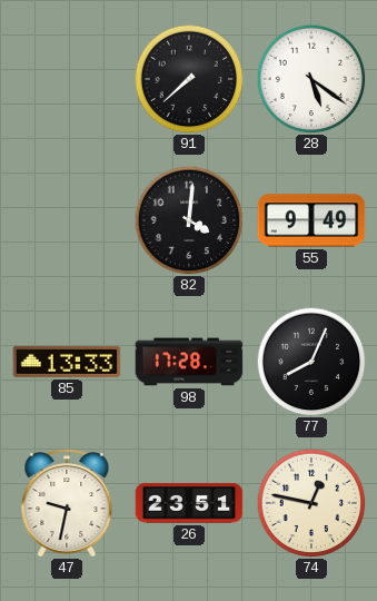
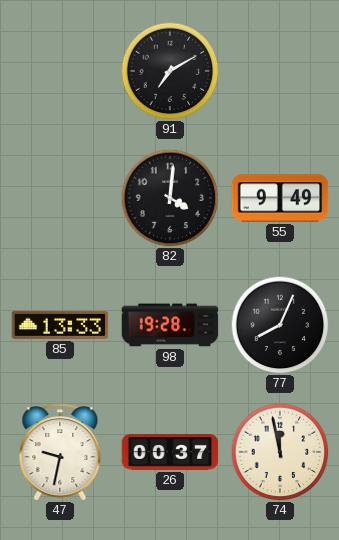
91: 7:38 -> 7:10 (170, 71)
28: 5:21 -> none (311, 79)
98: 17:28 -> 19:28 (170, 325)
26: 23:51 -> 00:37 (170, 452)
74: 12:47 -> 11:58 (280, 452)
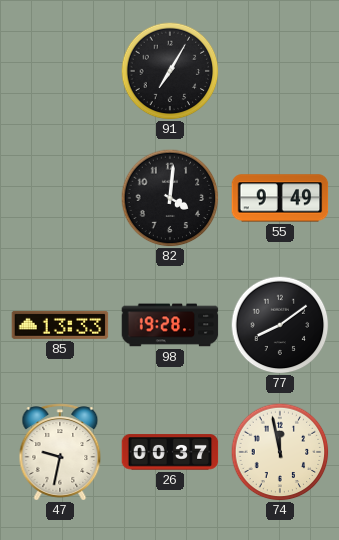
91: 7:10 -> 7:05 (170, 71)
77: 8:04 -> 8:09 (280, 325)
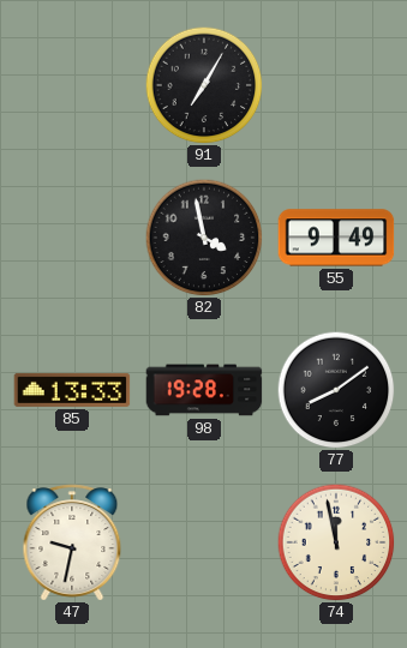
82: 4:01 -> 3:58 (204, 238)
26: 00:37 -> none (170, 452)
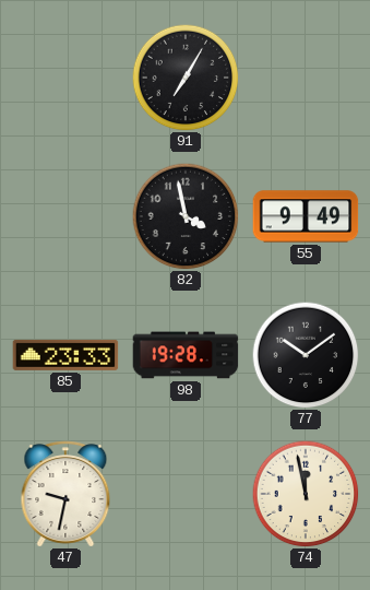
85: 13:33 -> 23:33 (65, 355)
77: 8:09 -> 10:09 (306, 355)
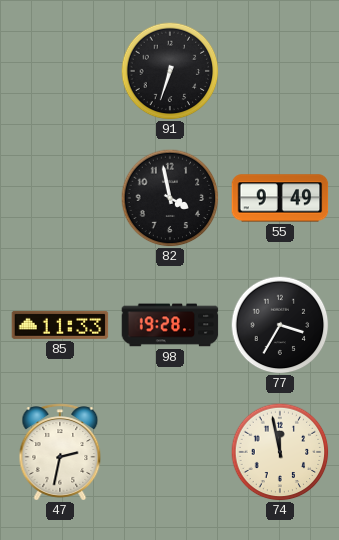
91: 7:05 -> 6:33 (170, 71)
85: 23:33 -> 11:33 (60, 325)
77: 10:09 -> 3:35 (280, 325)
47: 9:32 -> 2:32 (60, 452)
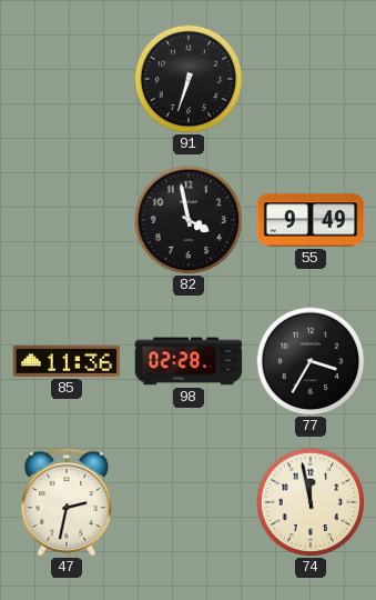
85: 11:33 -> 11:36 (67, 361)
98: 19:28 -> 02:28 (189, 361)
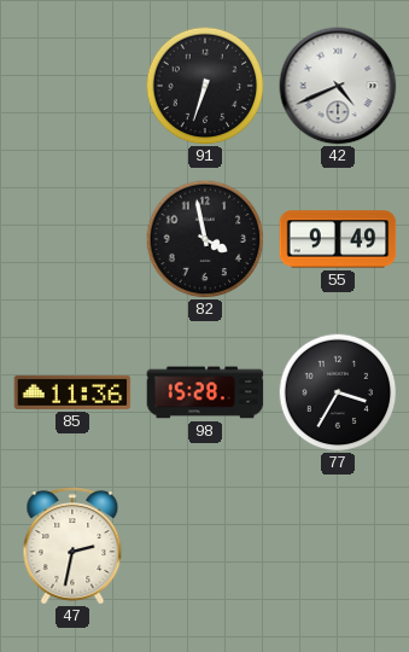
42: none -> 4:41 (338, 86)
98: 02:28 -> 15:28 (205, 392)
74: 11:58 -> none (311, 502)
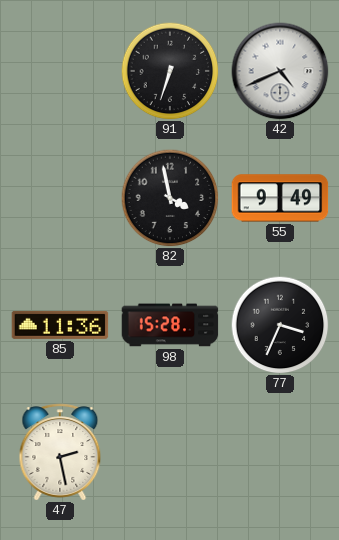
77: 3:35 -> 3:34 (280, 325)
47: 2:32 -> 2:28 (60, 452)
